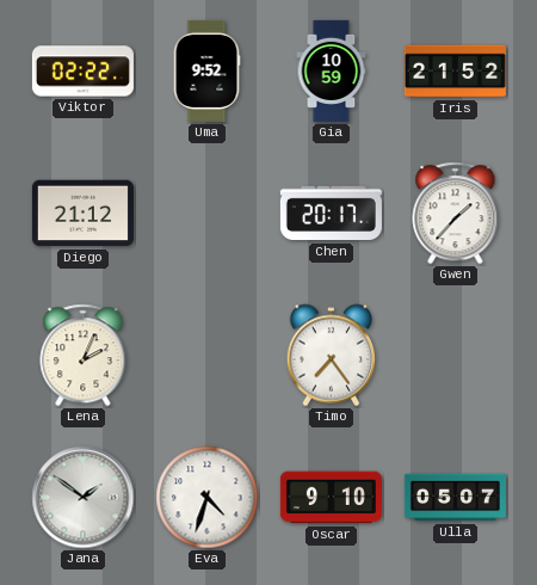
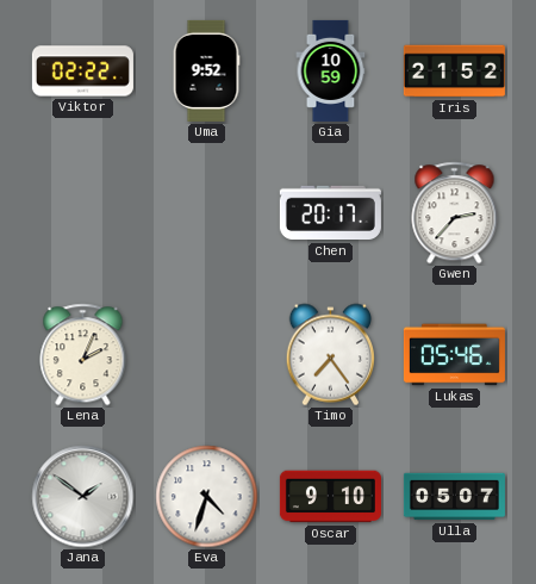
Diego: 21:12 -> none (82, 214)
Gwen: 1:37 -> 2:37 (455, 213)
Lukas: none -> 05:46 (454, 355)
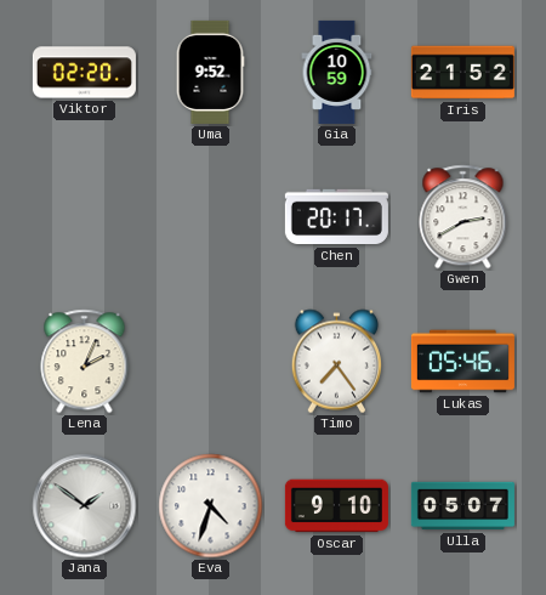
Viktor: 02:22 -> 02:20 (84, 73)
Gwen: 2:37 -> 2:40 (463, 217)
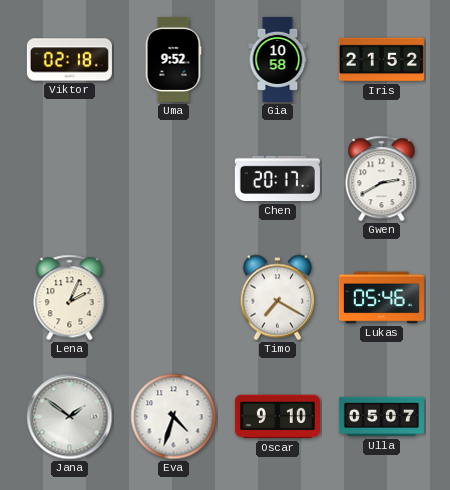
Viktor: 02:20 -> 02:18 (69, 60)
Gia: 10:59 -> 10:58 (278, 59)
Timo: 7:24 -> 7:20 (277, 298)
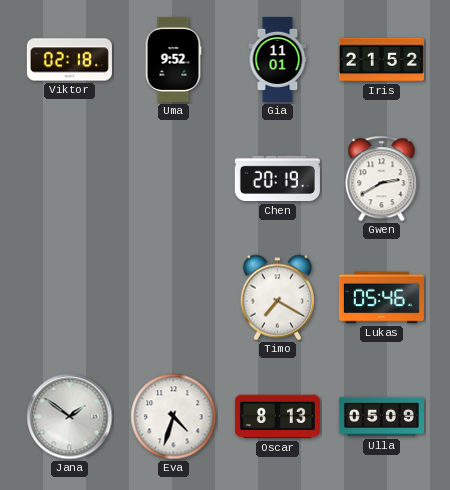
Gia: 10:58 -> 11:01 (278, 59)
Chen: 20:17 -> 20:19 (277, 179)
Lena: 2:04 -> none (70, 298)
Oscar: 9:10 -> 8:13 (277, 417)
Ulla: 05:07 -> 05:09 (381, 417)
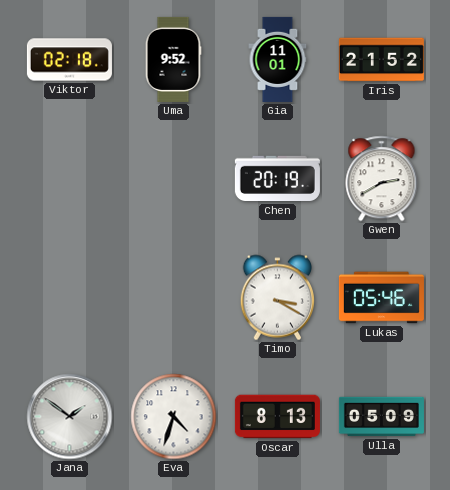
Timo: 7:20 -> 3:20 (277, 298)
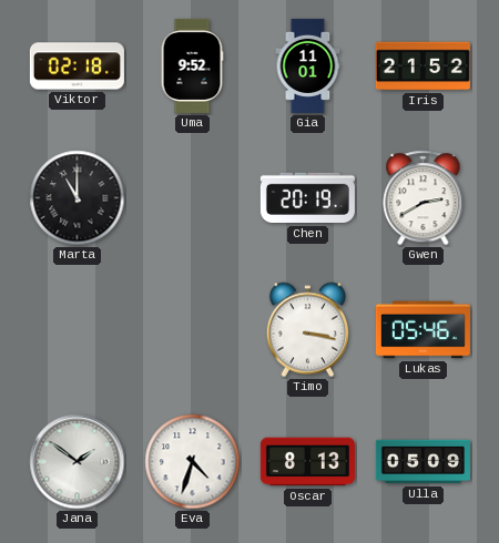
Marta: none -> 11:00 (78, 198)
Timo: 3:20 -> 3:17 (307, 330)
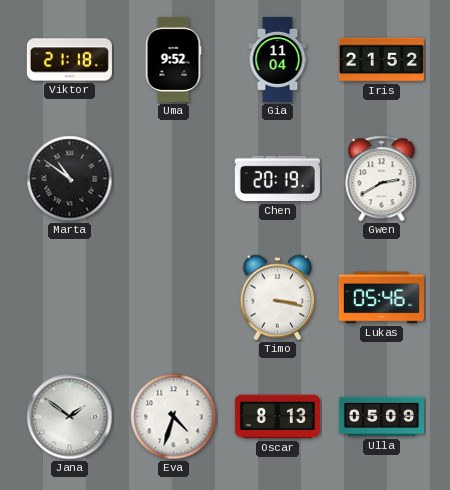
Viktor: 02:18 -> 21:18 (69, 60)
Gia: 11:01 -> 11:04 (278, 59)
Marta: 11:00 -> 10:51 (70, 179)
